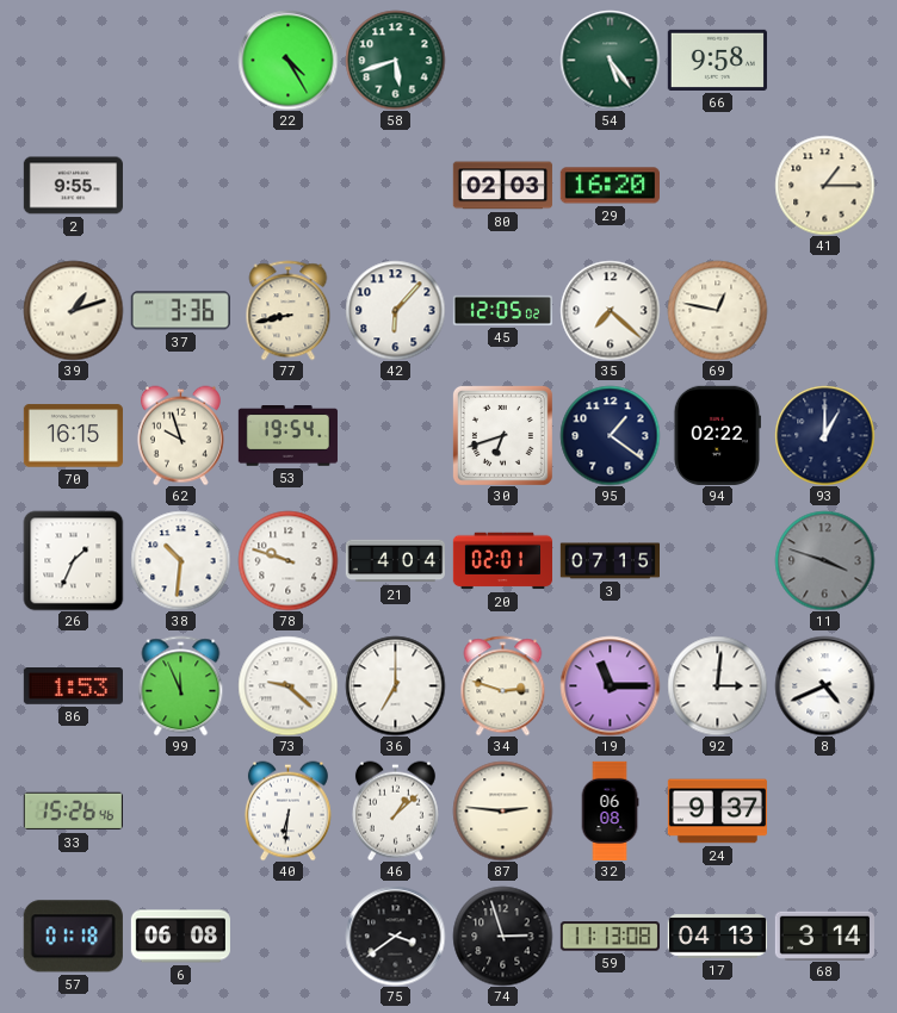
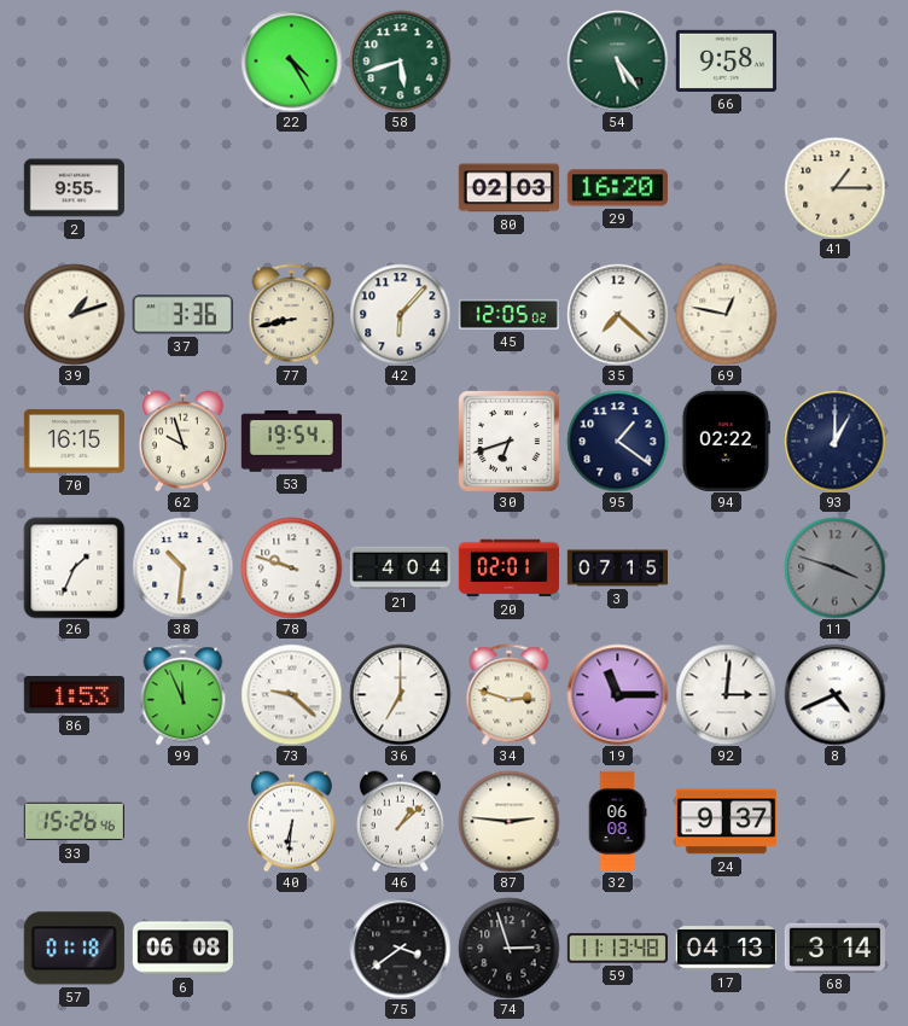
59: 11:13:08 -> 11:13:48 (617, 949)
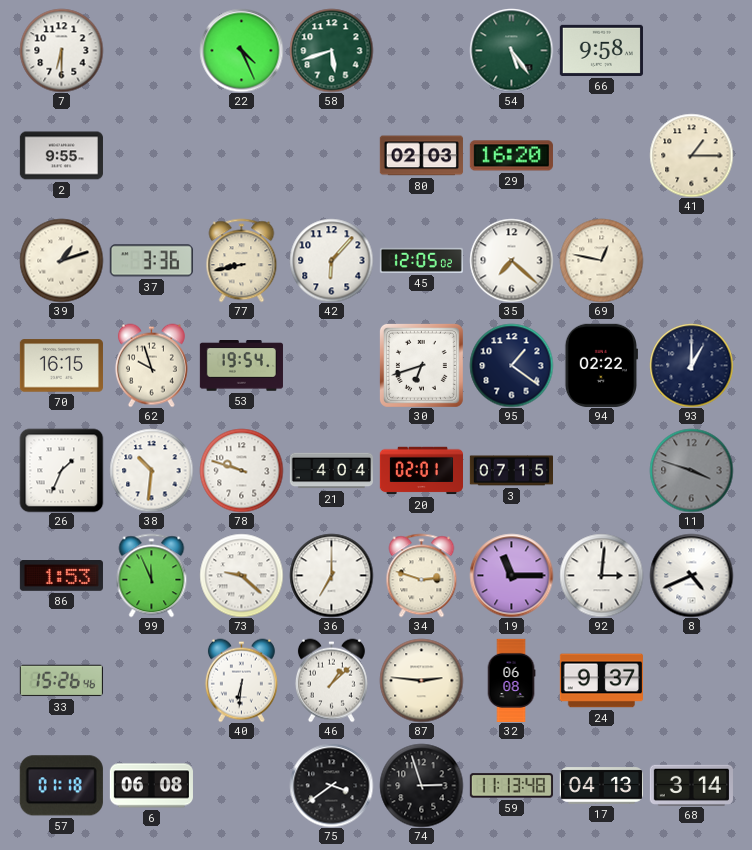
7: none -> 6:30 (61, 50)
22: 4:25 -> 4:26 (241, 50)
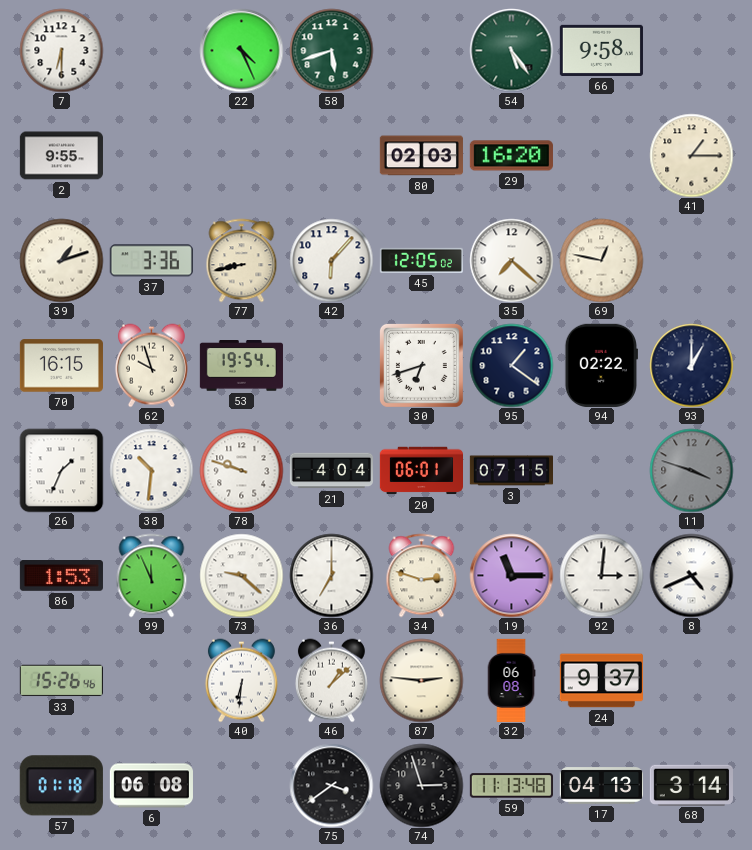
20: 02:01 -> 06:01 (421, 471)
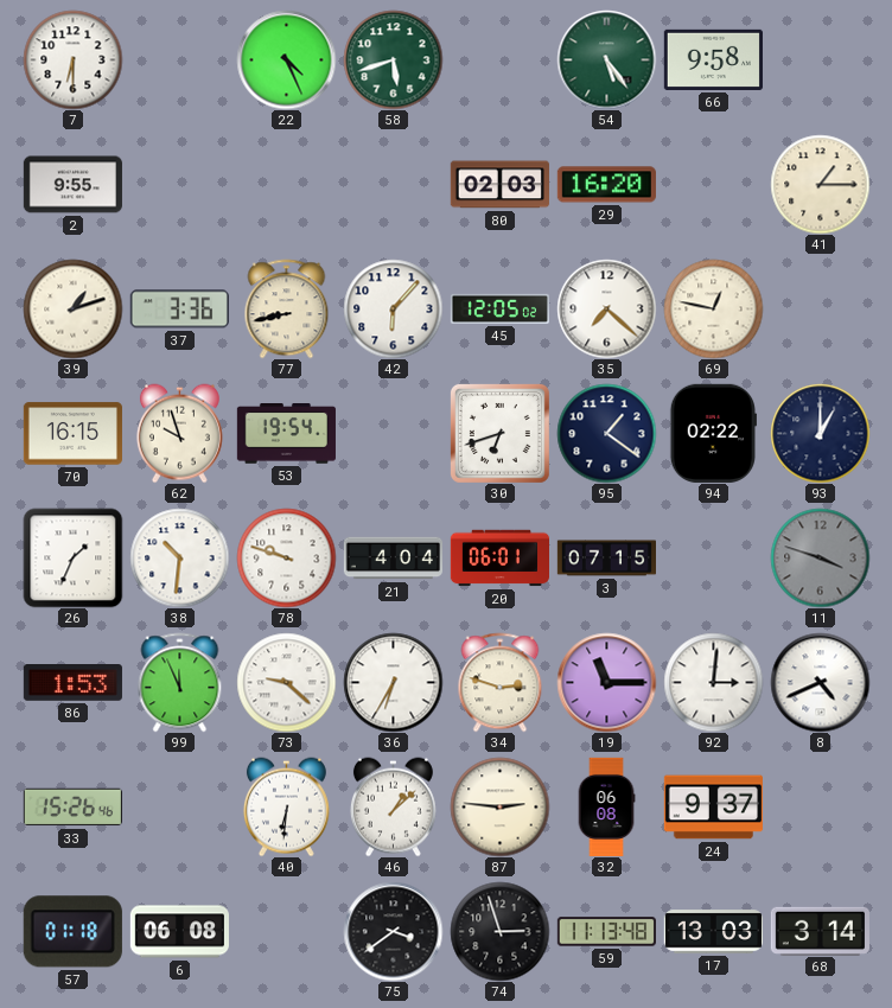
36: 7:00 -> 6:35 (393, 682)
17: 04:13 -> 13:03 (713, 932)
